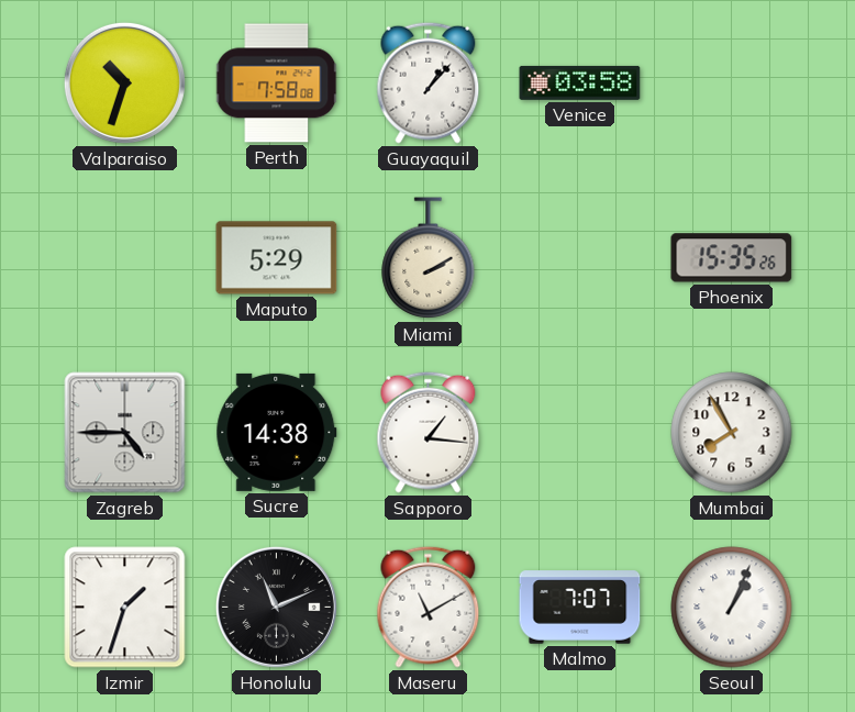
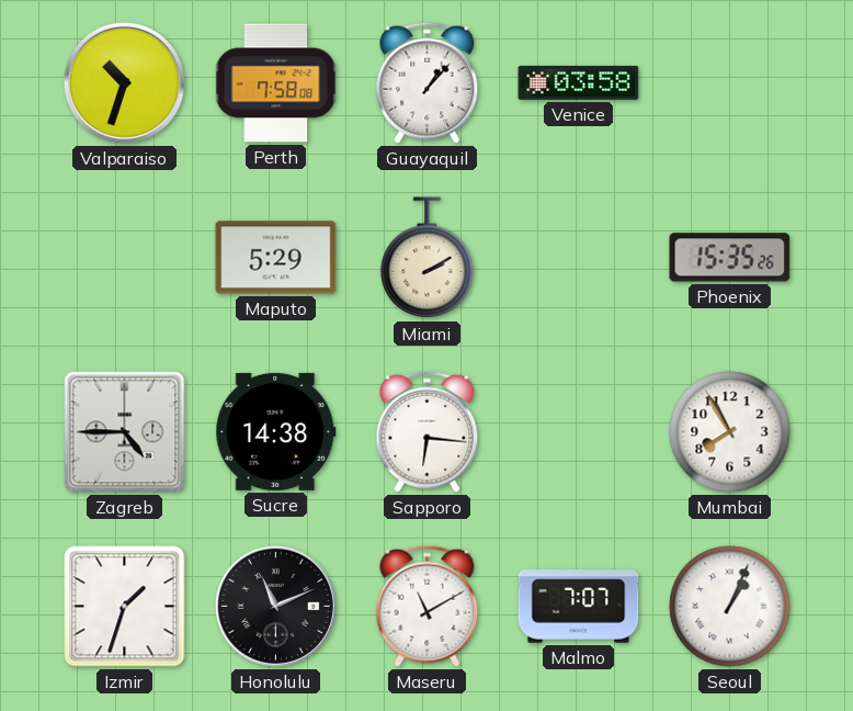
Sapporo: 1:16 -> 6:16 (428, 431)
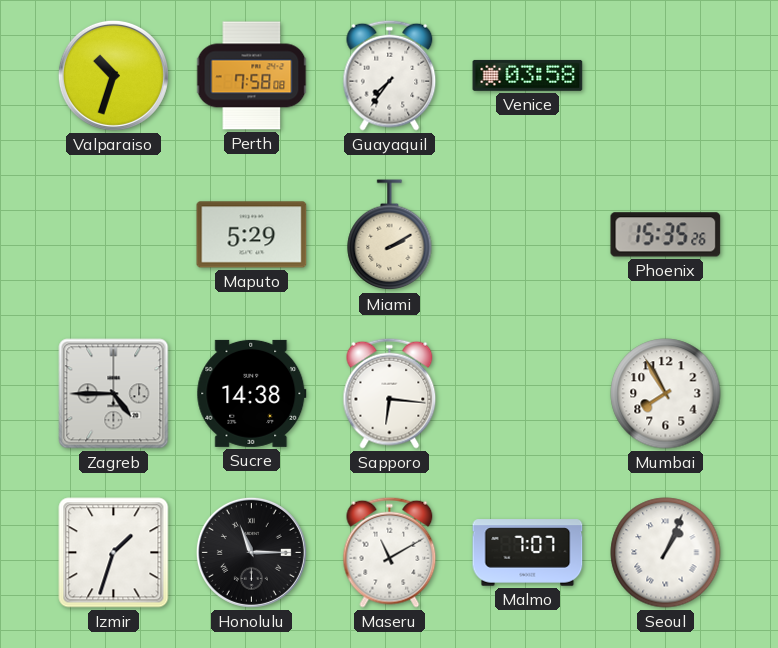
Guayaquil: 1:07 -> 7:36 (390, 75)
Honolulu: 11:11 -> 11:15 (251, 552)
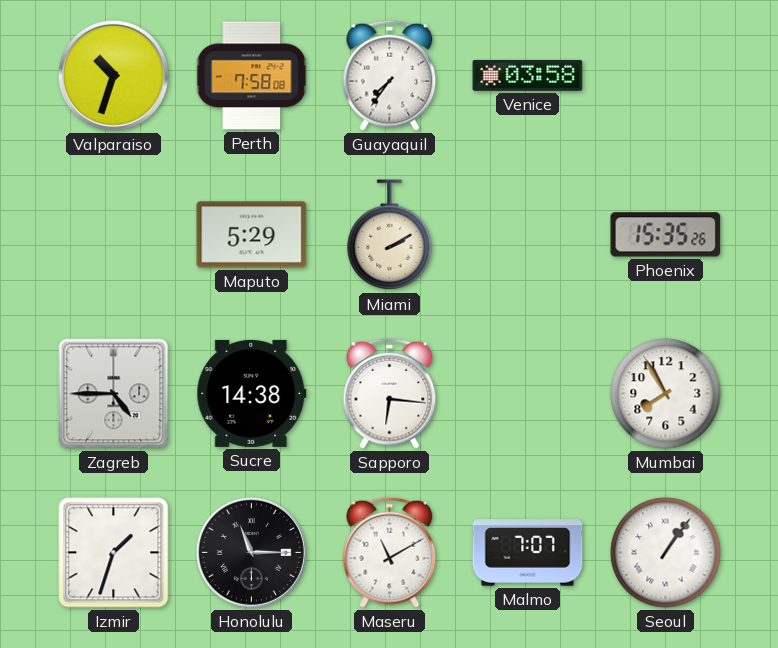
Seoul: 1:04 -> 1:06 (666, 553)
